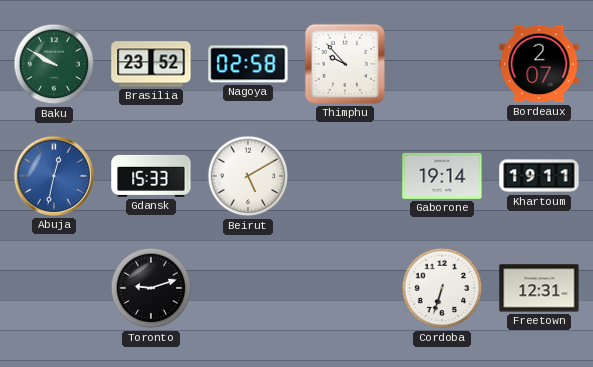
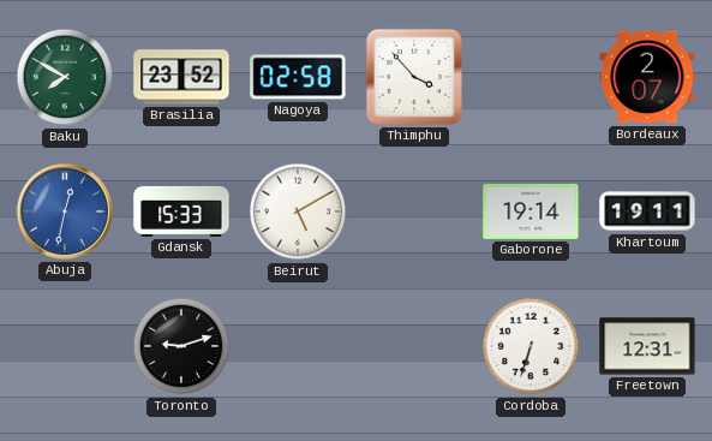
Baku: 9:50 -> 7:50 (65, 77)
Thimphu: 9:53 -> 3:53 (414, 77)
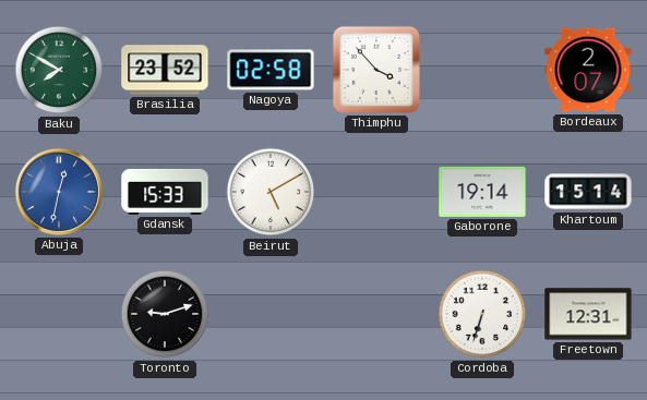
Khartoum: 19:11 -> 15:14 (588, 192)
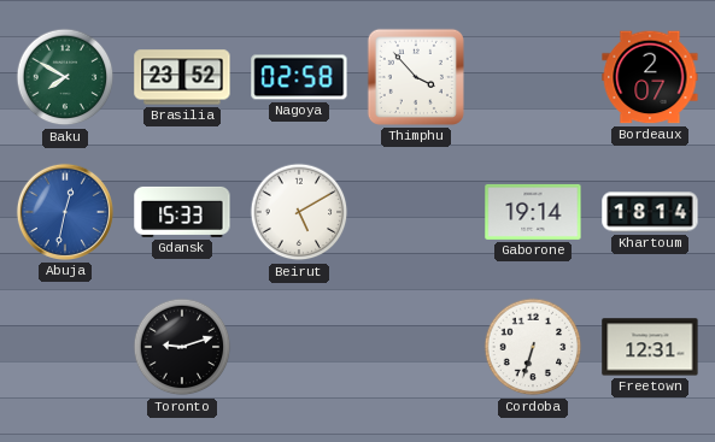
Khartoum: 15:14 -> 18:14 (650, 212)
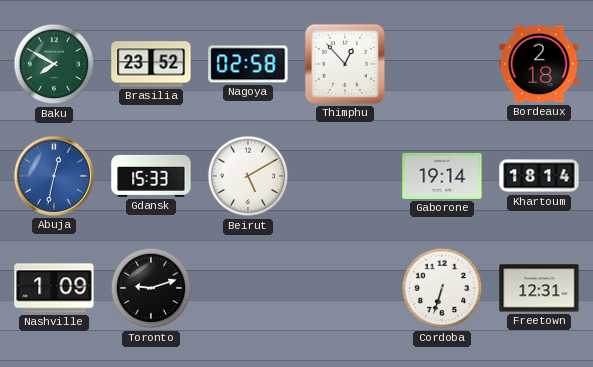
Thimphu: 3:53 -> 12:53 (345, 64)
Bordeaux: 2:07 -> 2:18 (539, 64)
Nashville: none -> 1:09 (54, 288)
